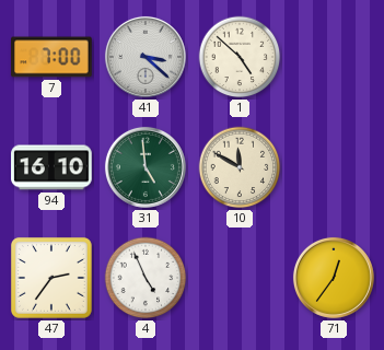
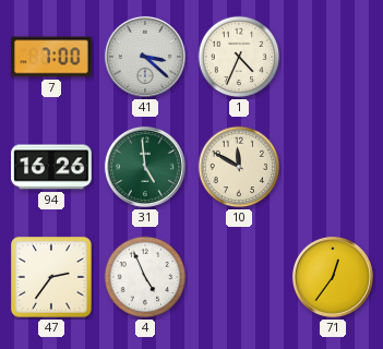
1: 4:52 -> 4:34 (239, 57)
94: 16:10 -> 16:26 (51, 167)
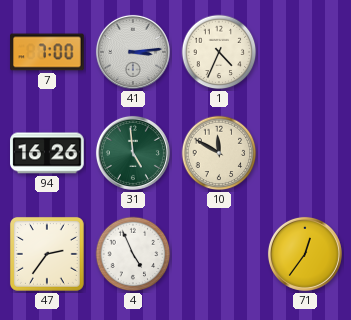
41: 3:22 -> 3:14 (133, 52)
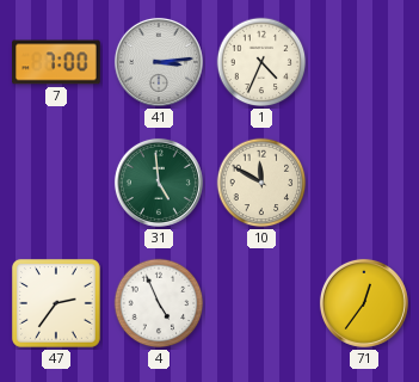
94: 16:26 -> none (47, 153)
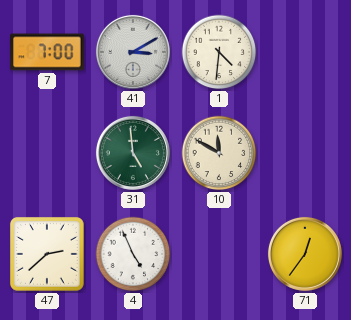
41: 3:14 -> 3:10 (133, 52)
1: 4:34 -> 4:31 (219, 52)
47: 2:36 -> 2:38 (47, 254)
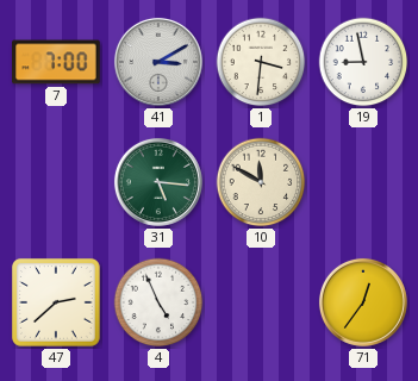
1: 4:31 -> 3:31 (261, 62)
19: none -> 8:58 (363, 62)
31: 4:59 -> 5:16 (158, 182)
